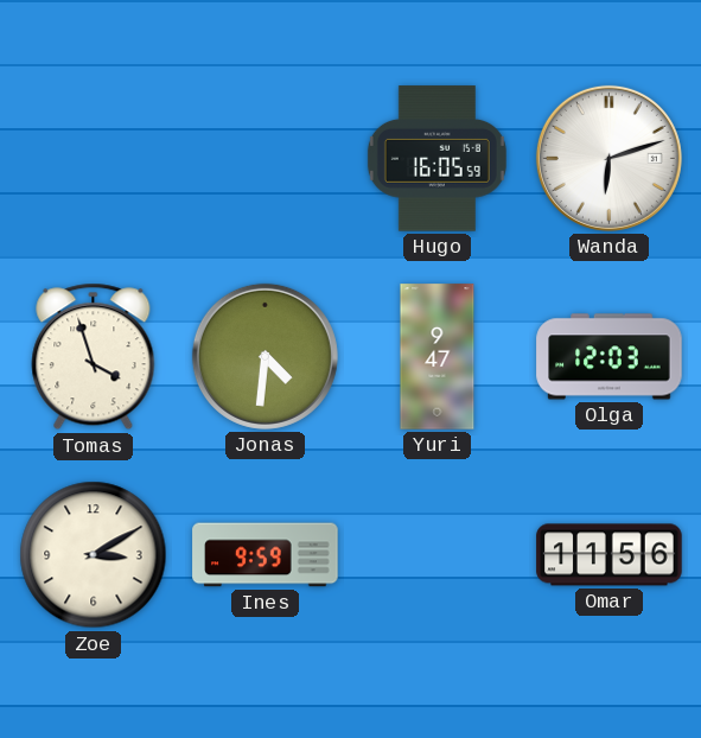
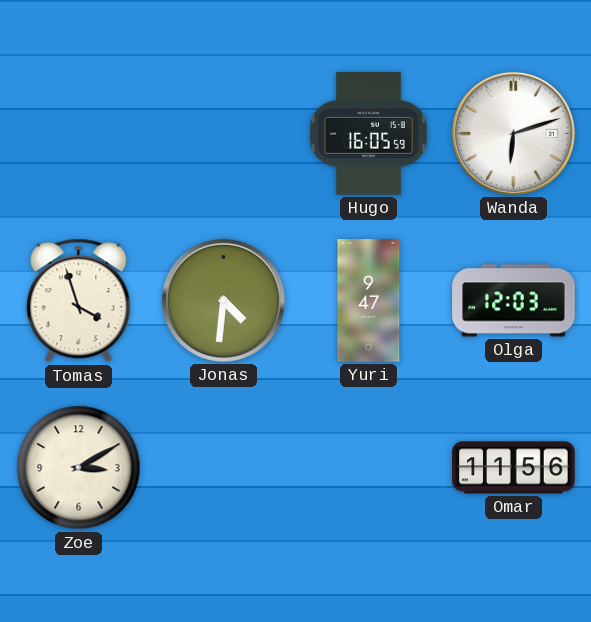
Ines: 9:59 -> none (266, 555)
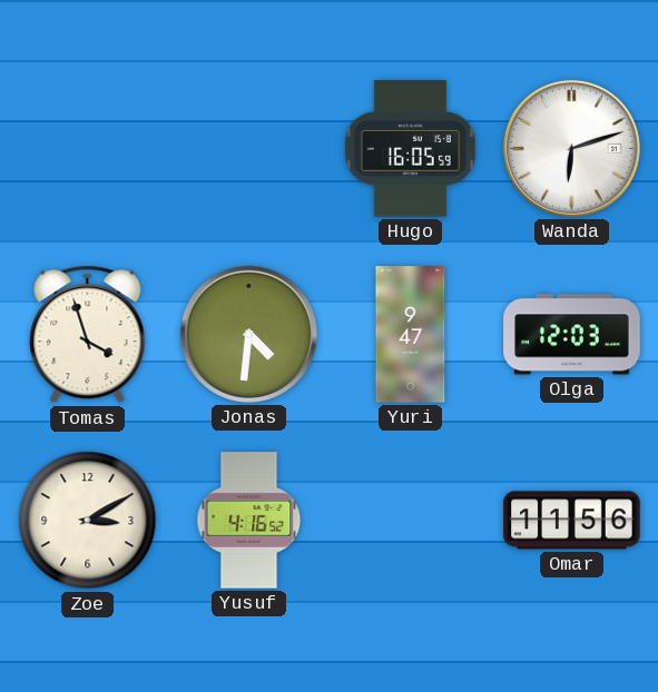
Yusuf: none -> 4:16 (249, 521)
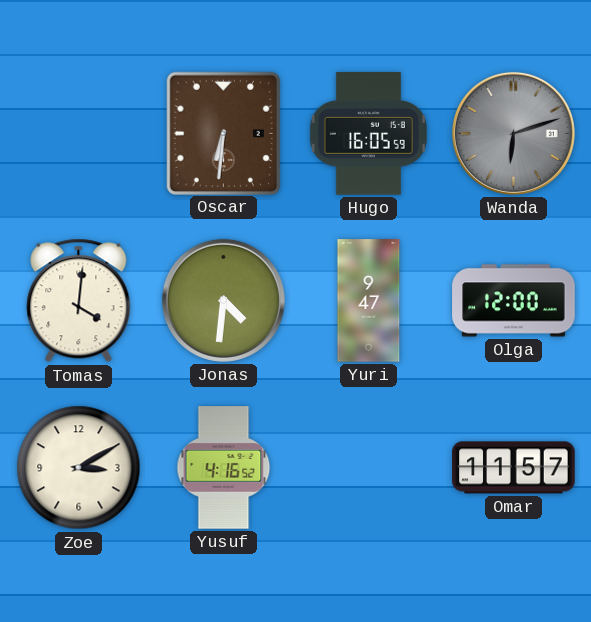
Oscar: none -> 6:31 (223, 133)
Wanda dial: white -> grey (513, 133)
Tomas: 3:57 -> 4:01 (79, 301)
Olga: 12:03 -> 12:00 (514, 301)
Omar: 11:56 -> 11:57 (514, 468)
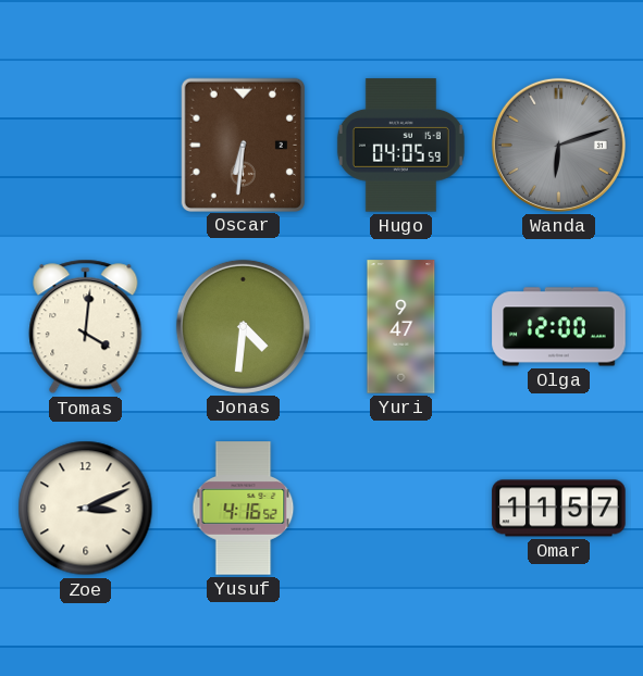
Hugo: 16:05 -> 04:05 (400, 146)
Zoe: 3:10 -> 3:11 (86, 509)
